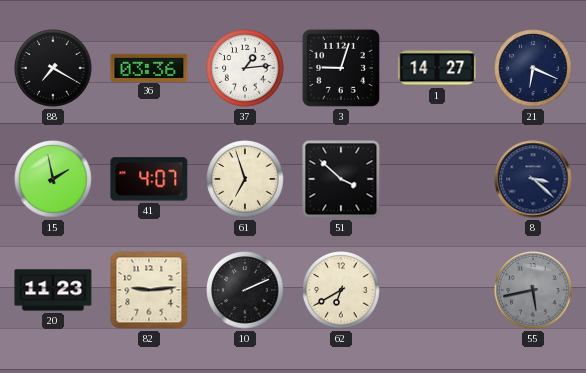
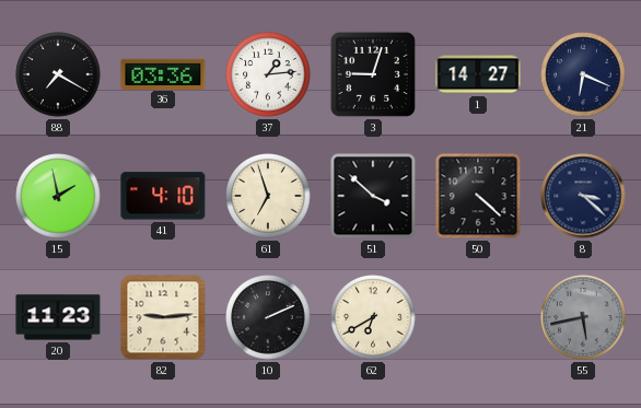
41: 4:07 -> 4:10 (163, 196)
50: none -> 4:22 (478, 196)
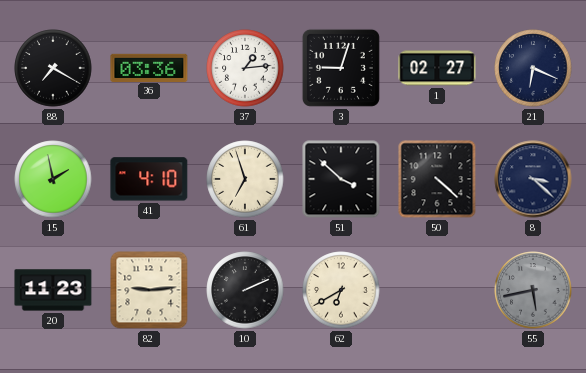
1: 14:27 -> 02:27 (437, 68)
